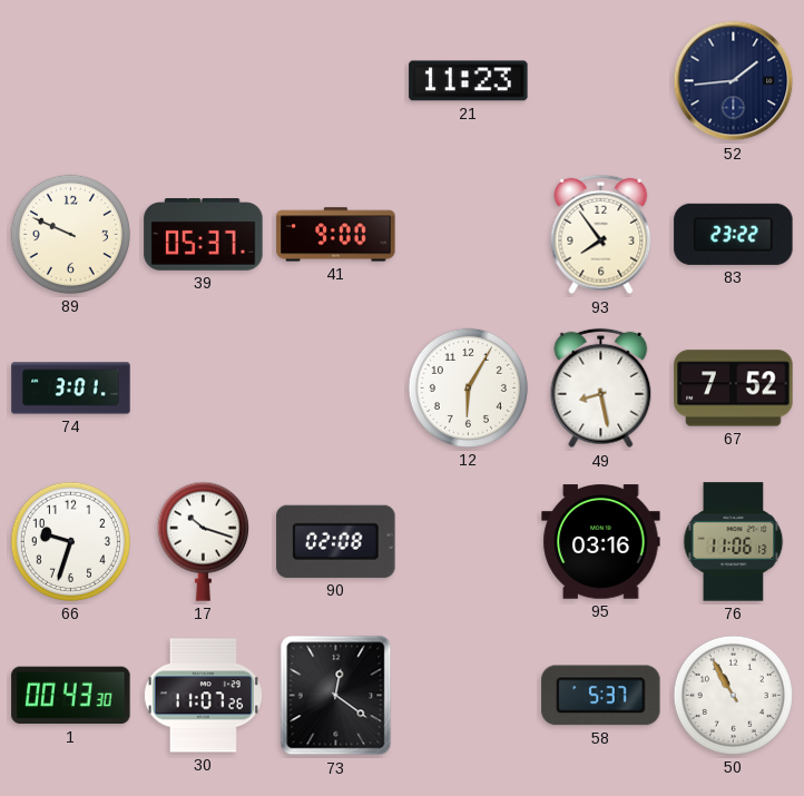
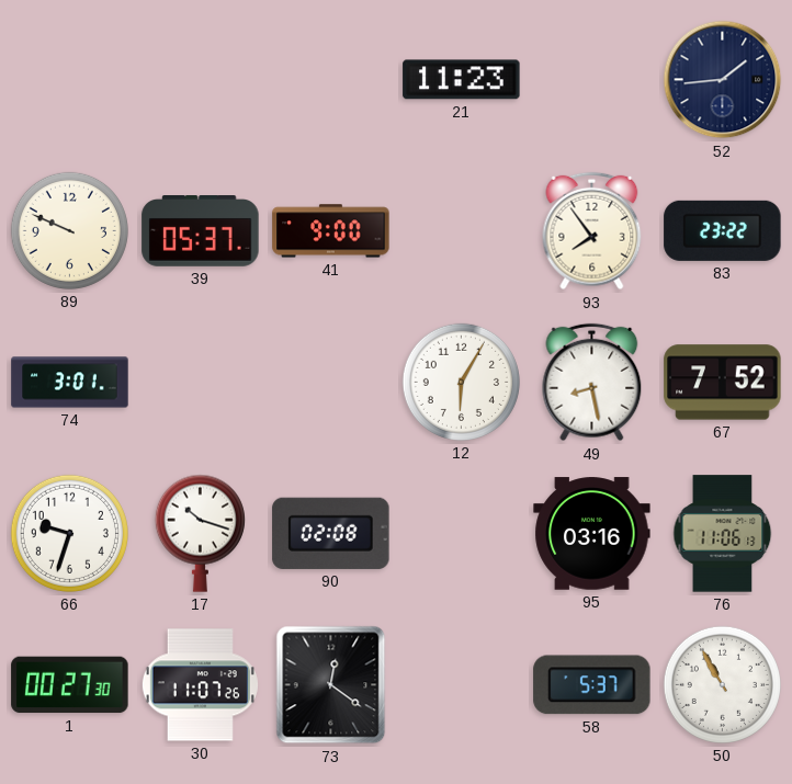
1: 00:43 -> 00:27 (70, 685)
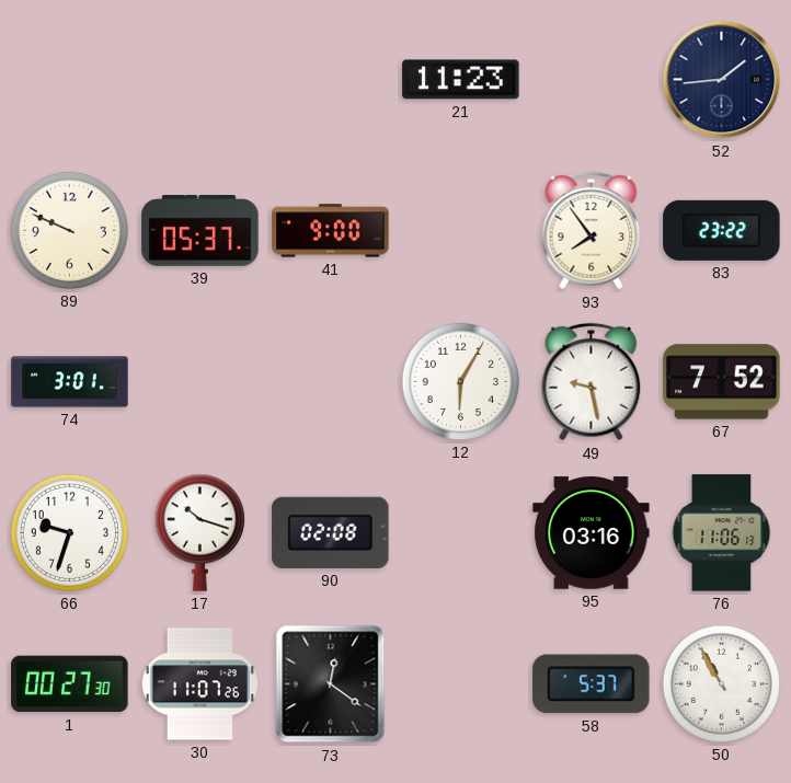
49: 8:28 -> 9:28 (592, 382)
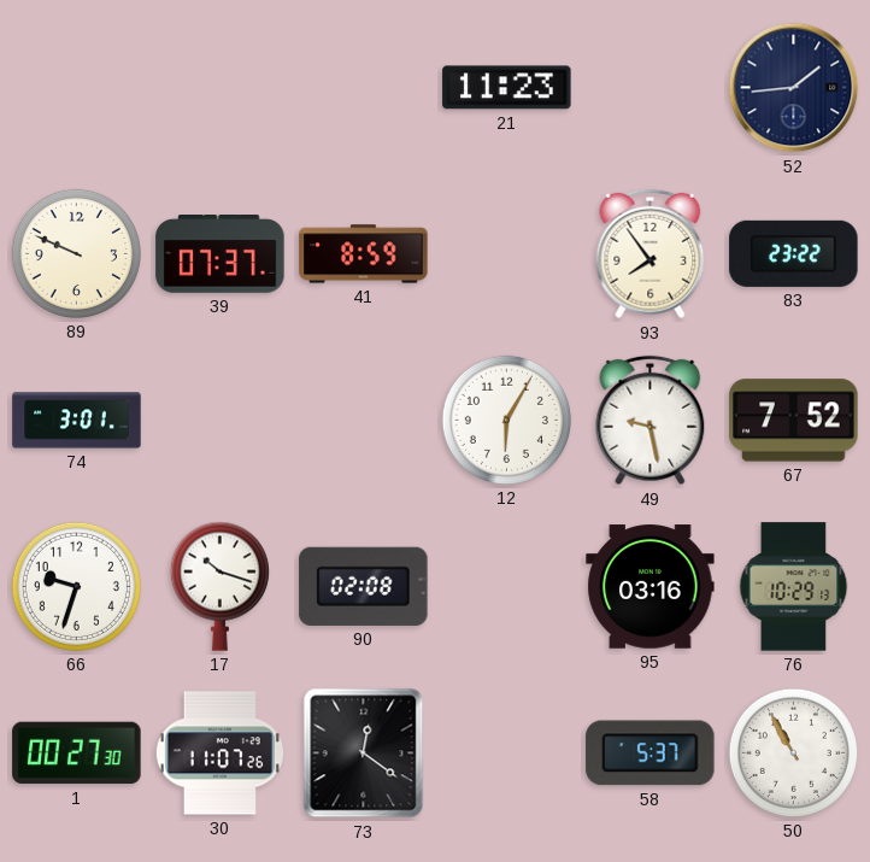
39: 05:37 -> 07:37 (221, 254)
41: 9:00 -> 8:59 (364, 254)
76: 11:06 -> 10:29 (794, 587)
